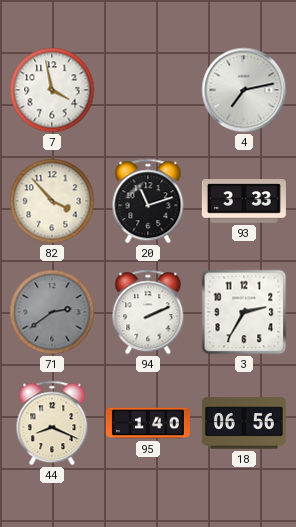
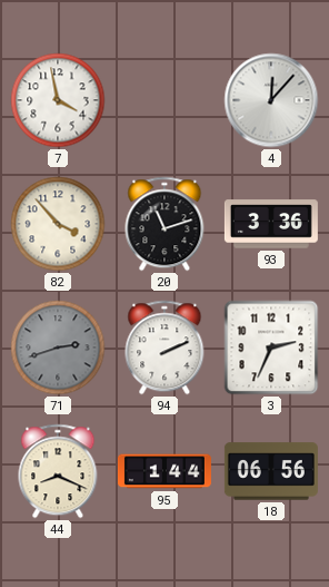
4: 7:13 -> 12:07 (271, 100)
93: 3:33 -> 3:36 (271, 224)
71: 2:39 -> 2:42 (58, 348)
3: 2:35 -> 2:34 (271, 348)
95: 1:40 -> 1:44 (164, 471)
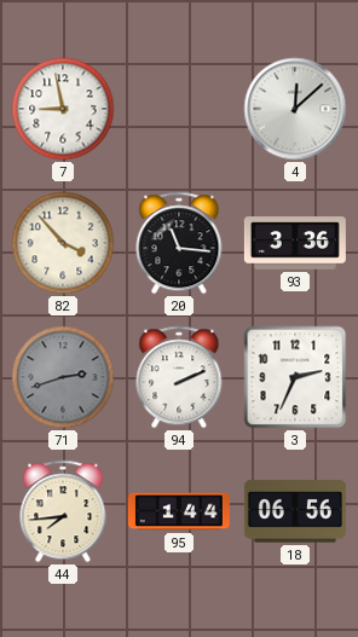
7: 3:58 -> 8:58 (63, 109)
4: 12:07 -> 12:08 (295, 109)
20: 11:12 -> 11:16 (179, 243)
44: 8:19 -> 7:44 (63, 511)
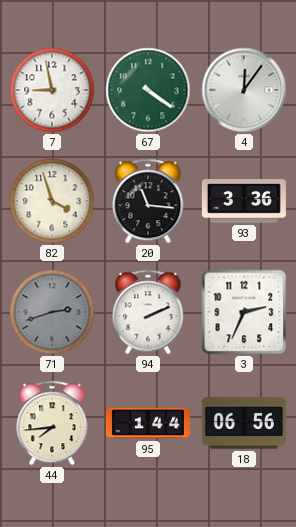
67: none -> 4:21 (148, 90)
4: 12:08 -> 12:06 (244, 90)
82: 3:53 -> 3:57 (52, 201)
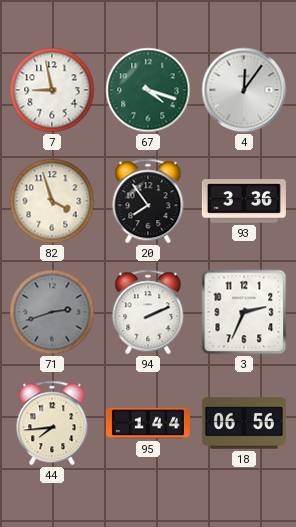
67: 4:21 -> 4:18 (148, 90)
20: 11:16 -> 7:54 (148, 201)
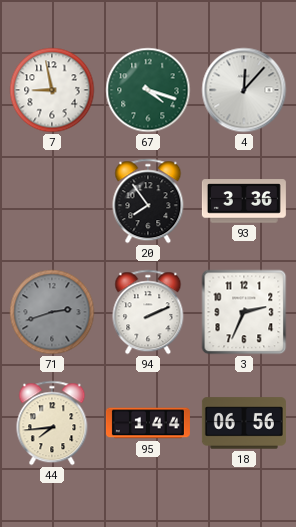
4: 12:06 -> 12:07 (244, 90)
82: 3:57 -> none (52, 201)
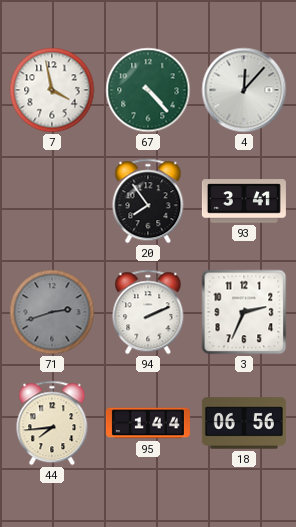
7: 8:58 -> 3:58 (52, 90)
67: 4:18 -> 4:23 (148, 90)
93: 3:36 -> 3:41 (244, 201)
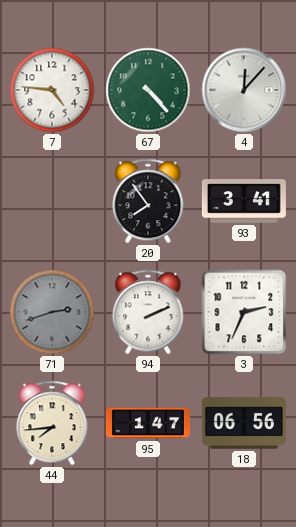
7: 3:58 -> 4:46 (52, 90)
95: 1:44 -> 1:47 (148, 423)
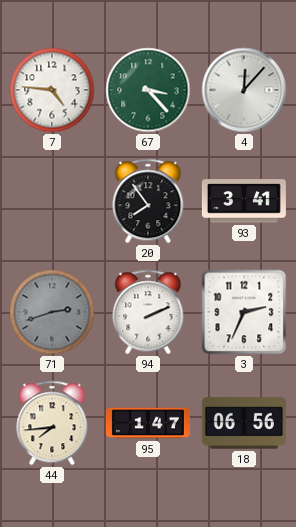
67: 4:23 -> 3:23 (148, 90)
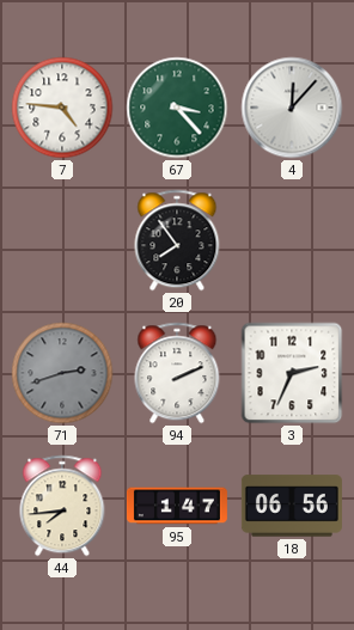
93: 3:41 -> none (244, 201)
